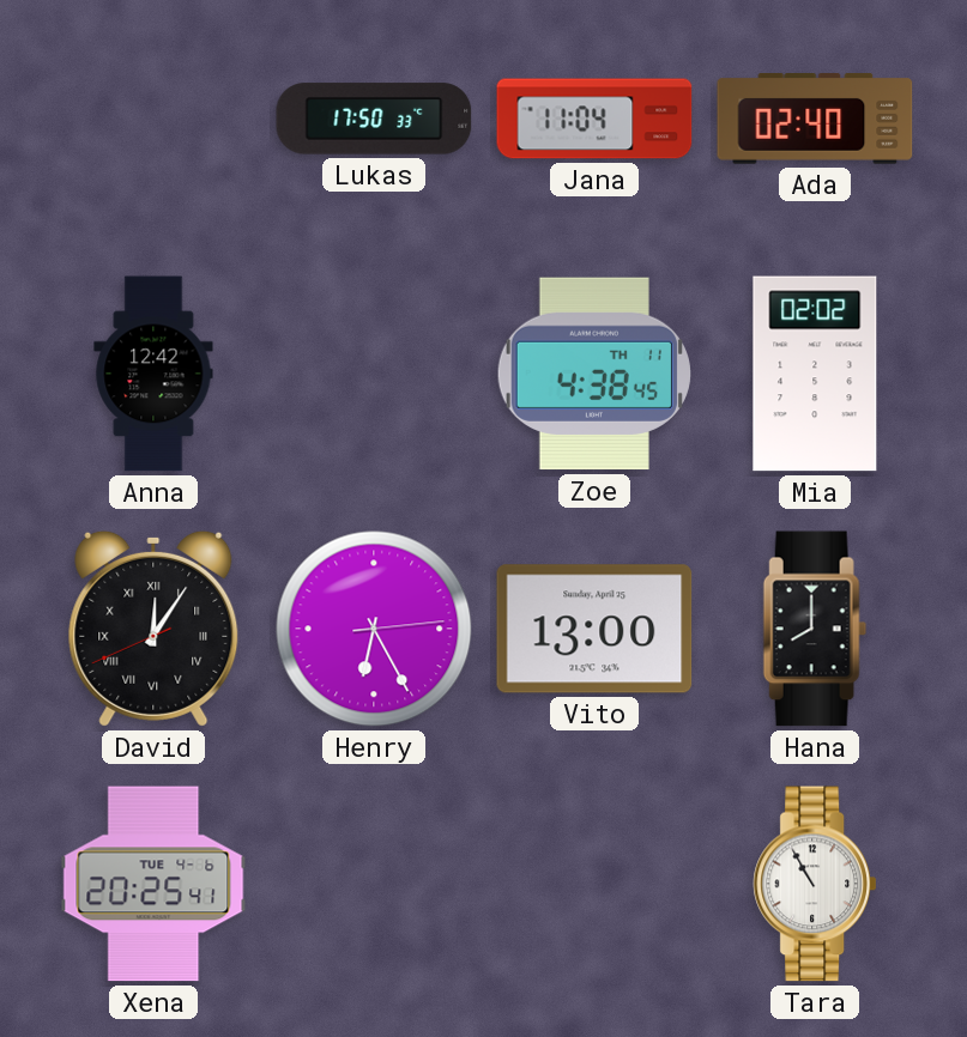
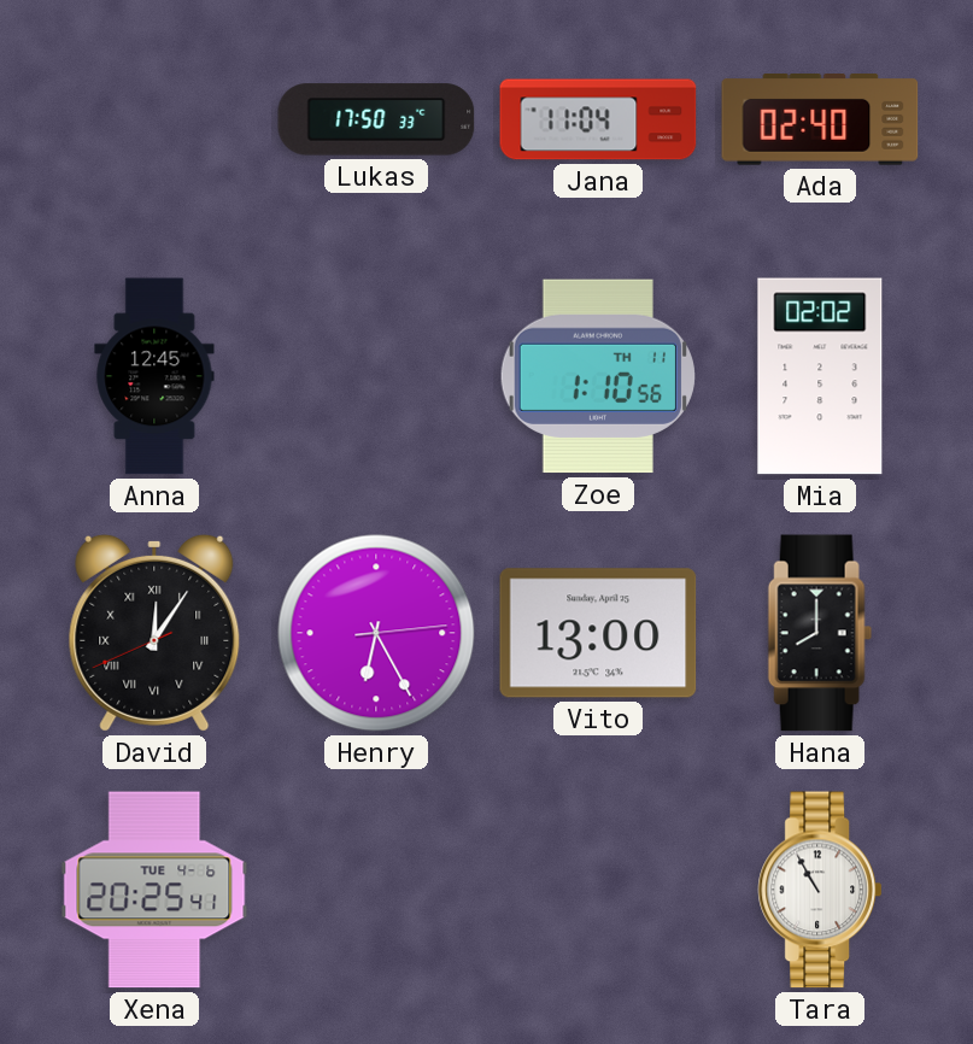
Anna: 12:42 -> 12:45 (154, 376)
Zoe: 4:38 -> 1:10 (598, 376)
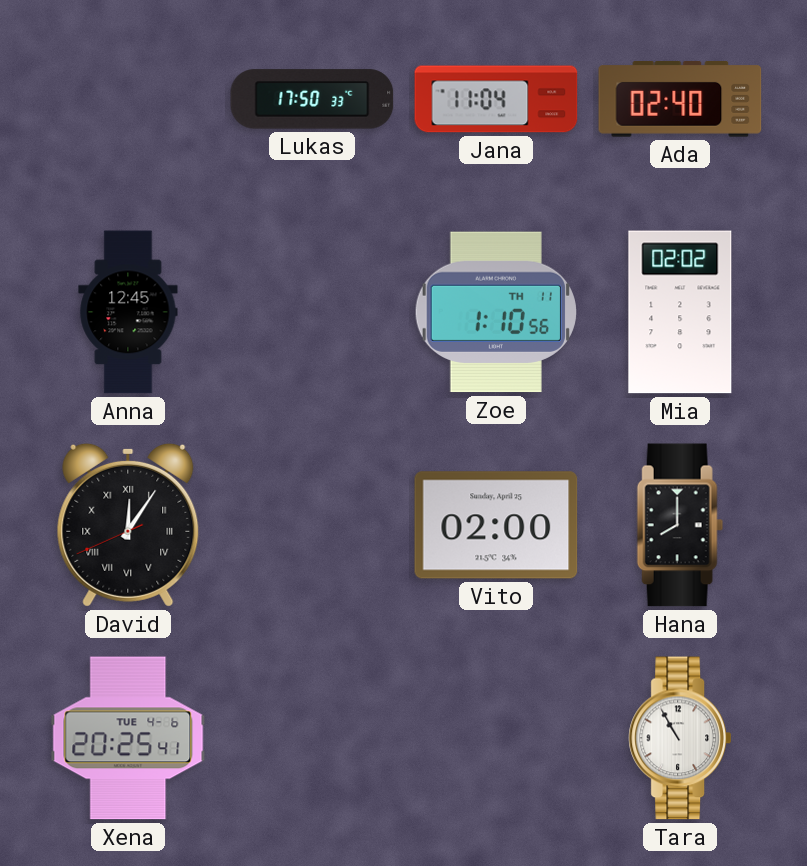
Henry: 6:25 -> none (376, 633)
Vito: 13:00 -> 02:00 (496, 525)
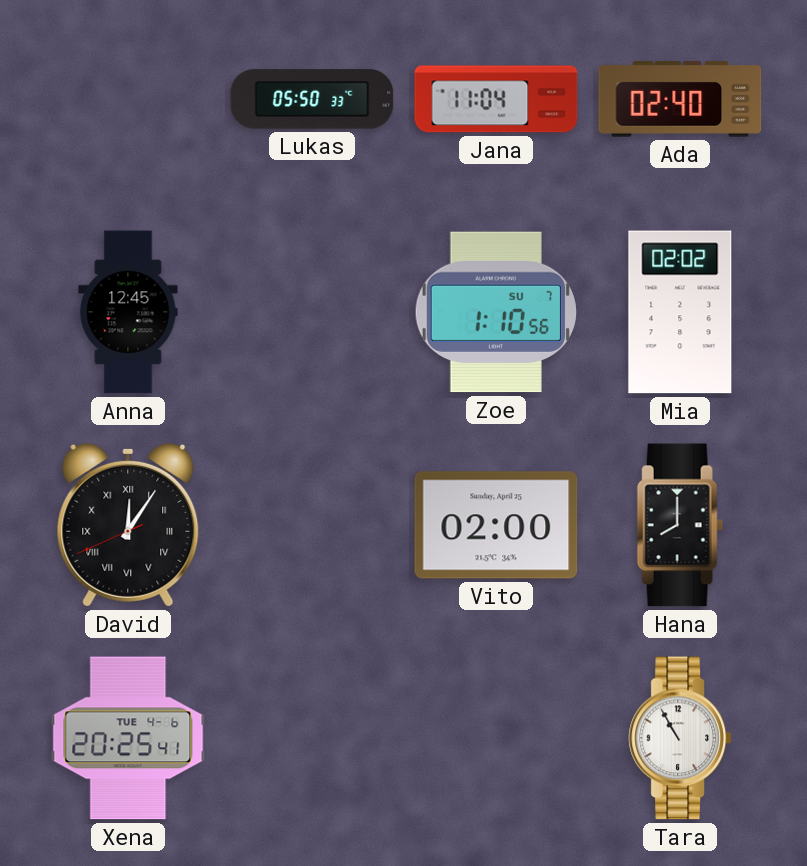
Lukas: 17:50 -> 05:50 (312, 99)
Zoe date: TH 11 -> SU 7 (496, 312)
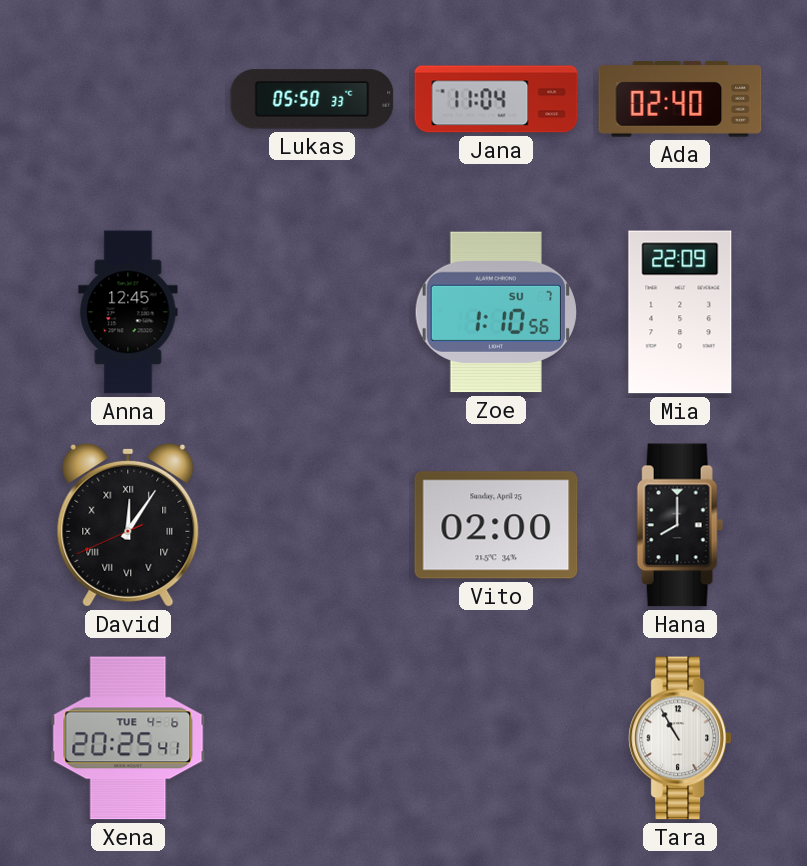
Mia: 02:02 -> 22:09 (680, 312)
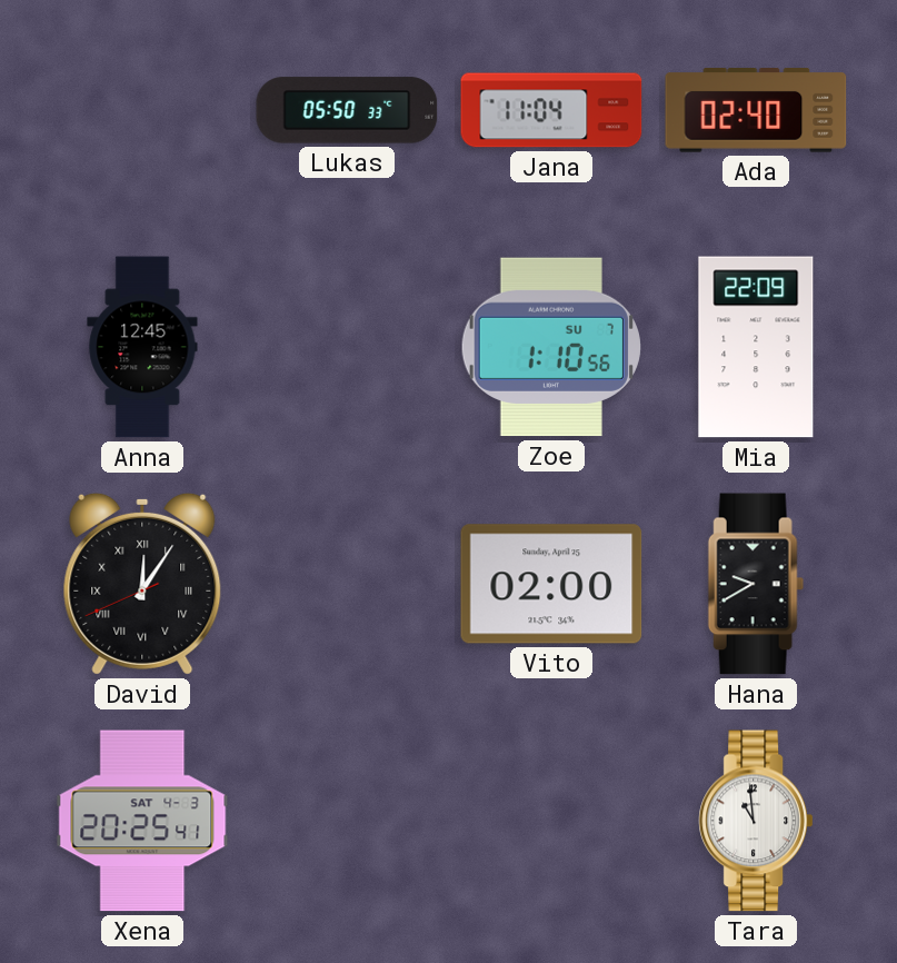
Hana: 8:00 -> 9:40 (756, 584)
Xena date: TUE 4-6 -> SAT 4-3 (142, 821)
Tara: 10:55 -> 10:59 (755, 821)
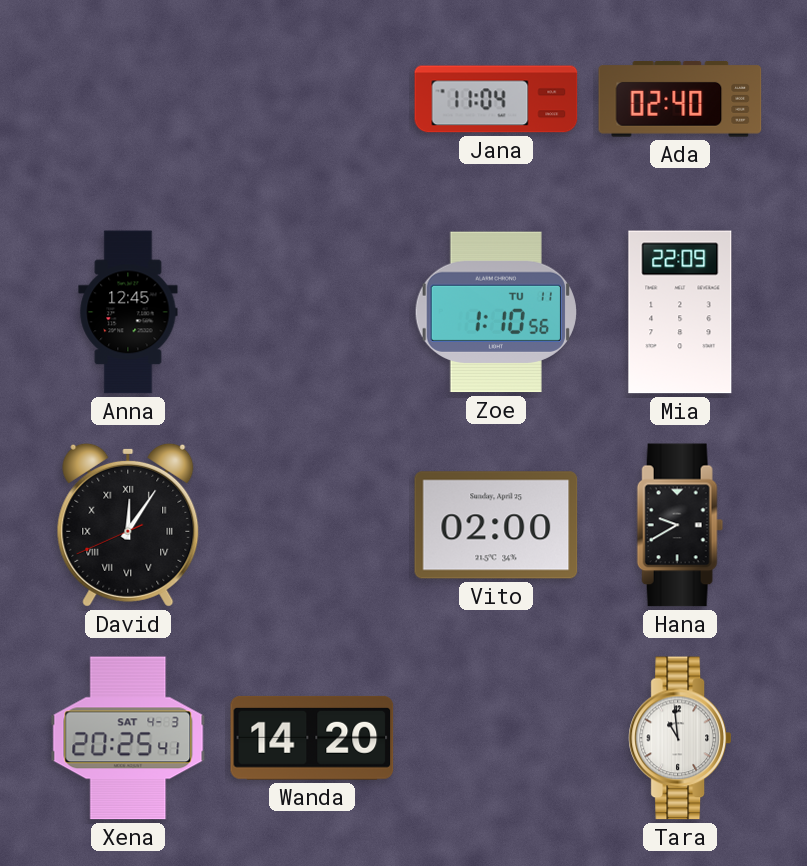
Lukas: 05:50 -> none (347, 110)
Zoe date: SU 7 -> TU 11 (496, 312)
Wanda: none -> 14:20 (312, 738)
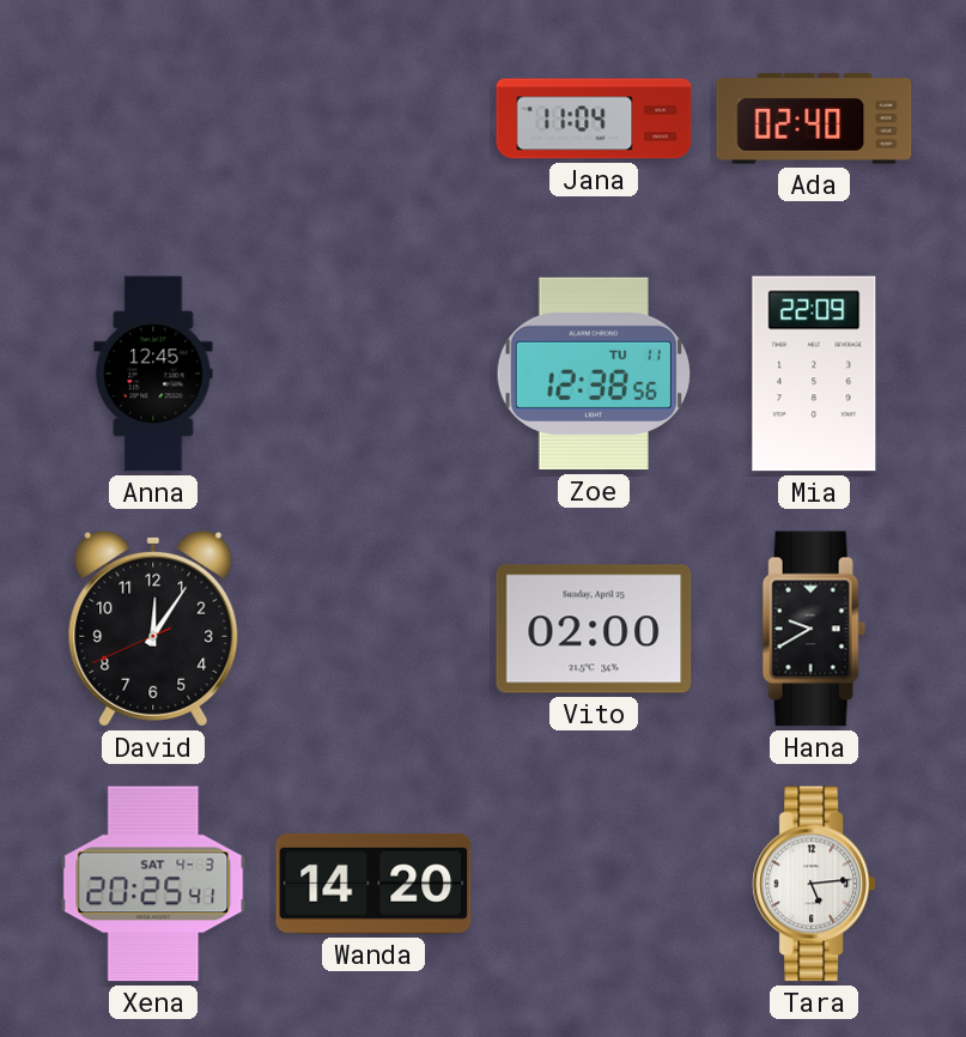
Zoe: 1:10 -> 12:38 (594, 374)
David numerals: Roman -> Arabic (153, 629)
Tara: 10:59 -> 5:14 (813, 884)
